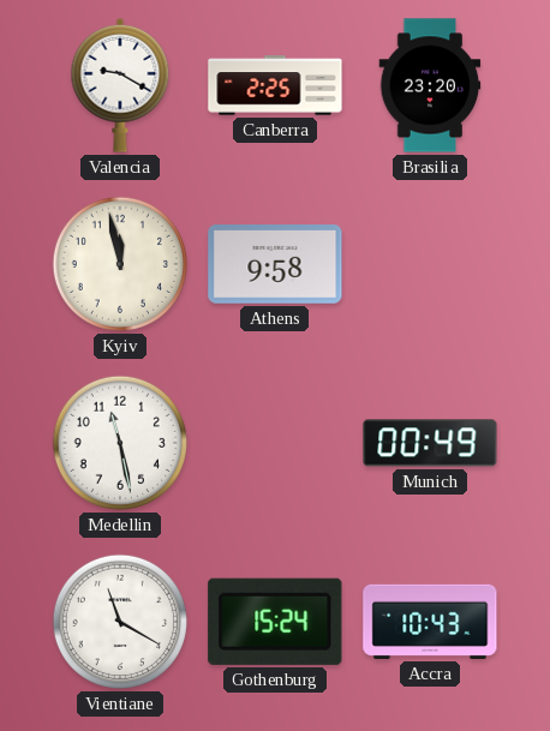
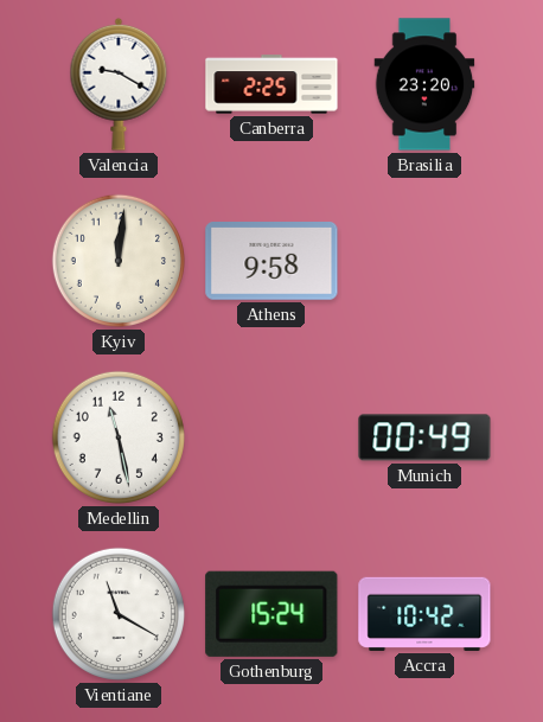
Kyiv: 11:58 -> 12:01 (119, 261)
Accra: 10:43 -> 10:42 (424, 614)
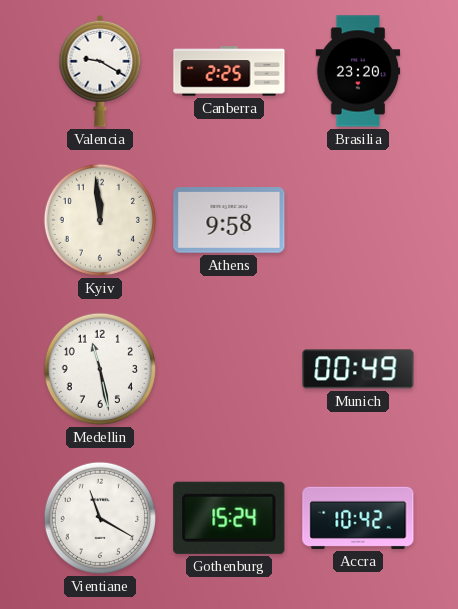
Kyiv: 12:01 -> 11:59 (100, 220)
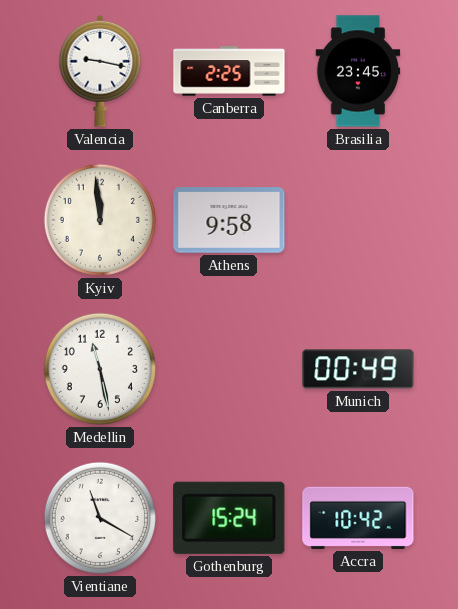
Valencia: 9:20 -> 9:17 (100, 71)
Brasilia: 23:20 -> 23:45 (358, 71)
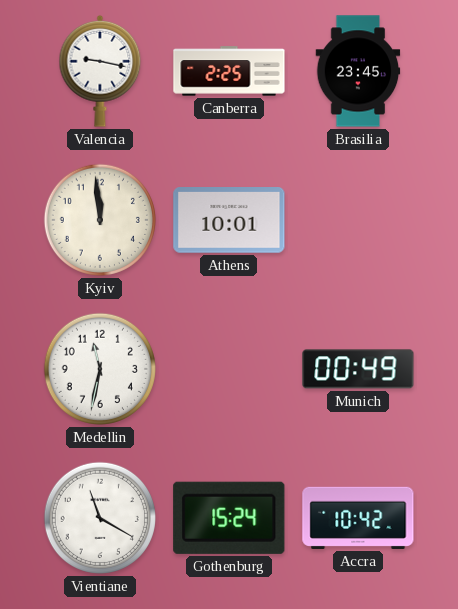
Athens: 9:58 -> 10:01 (229, 221)
Medellin: 11:28 -> 11:32 (100, 369)
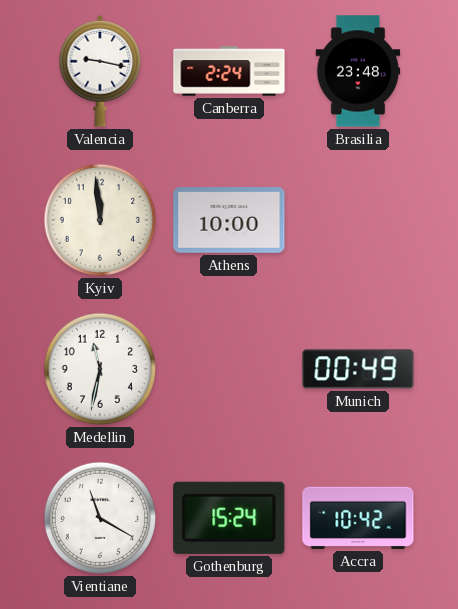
Canberra: 2:25 -> 2:24 (229, 71)
Brasilia: 23:45 -> 23:48 (358, 71)
Athens: 10:01 -> 10:00 (229, 221)
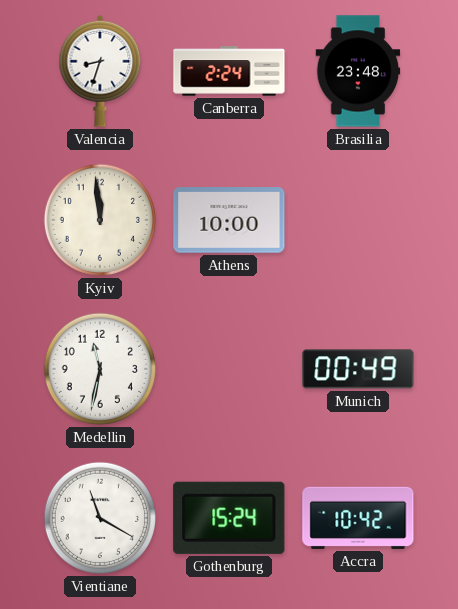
Valencia: 9:17 -> 8:33 (100, 71)
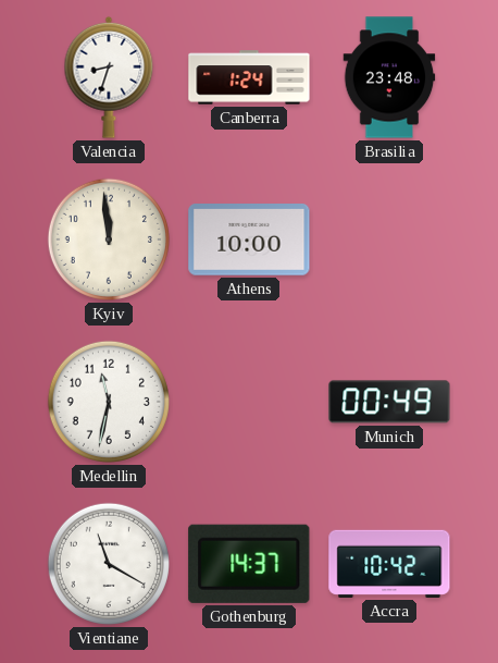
Canberra: 2:24 -> 1:24 (249, 77)
Gothenburg: 15:24 -> 14:37 (249, 564)
